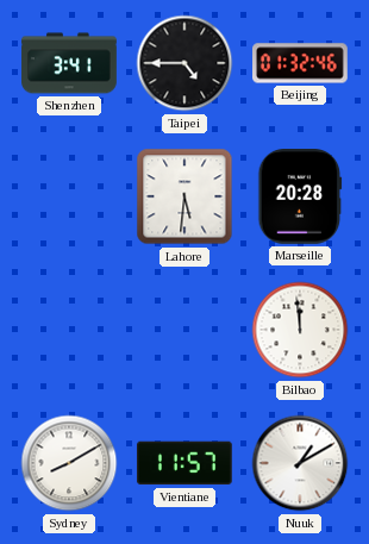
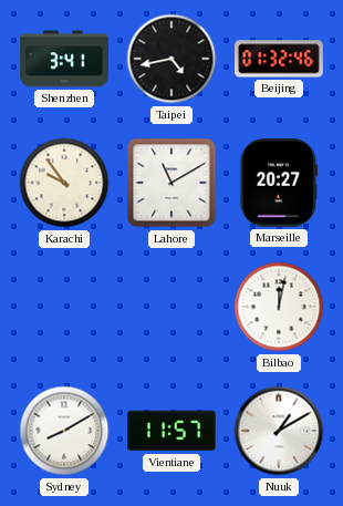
Taipei: 4:45 -> 4:43 (171, 59)
Karachi: none -> 9:54 (64, 183)
Lahore: 5:31 -> 11:10 (171, 183)
Marseille: 20:28 -> 20:27 (279, 184)
Bilbao: 11:59 -> 12:02 (279, 307)
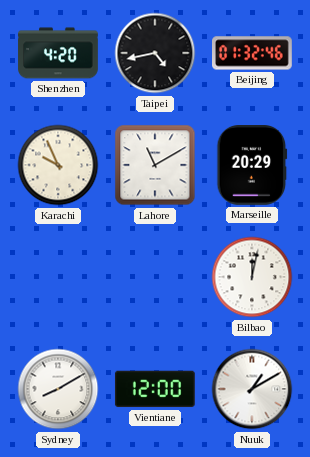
Shenzhen: 3:41 -> 4:20 (58, 53)
Karachi: 9:54 -> 9:56 (58, 165)
Marseille: 20:27 -> 20:29 (252, 166)
Vientiane: 11:57 -> 12:00 (155, 389)
